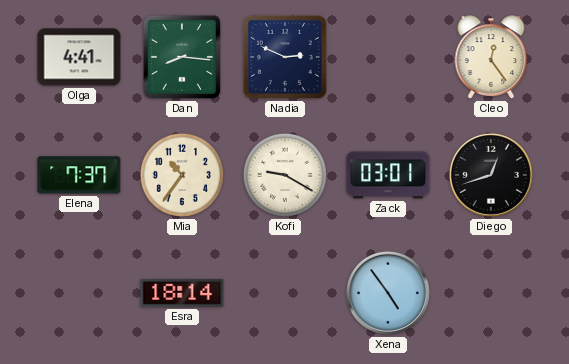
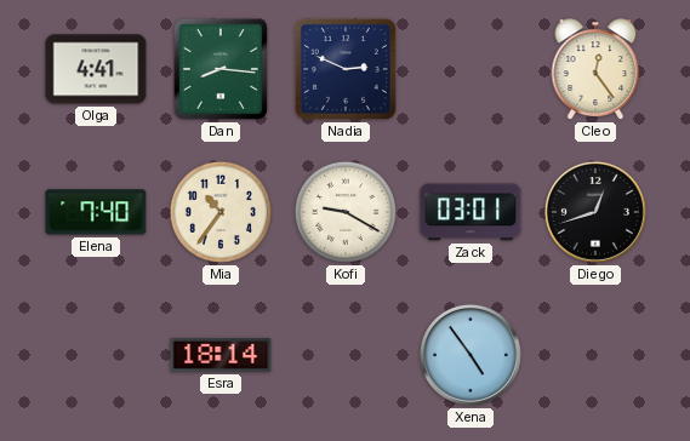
Elena: 7:37 -> 7:40 (96, 212)
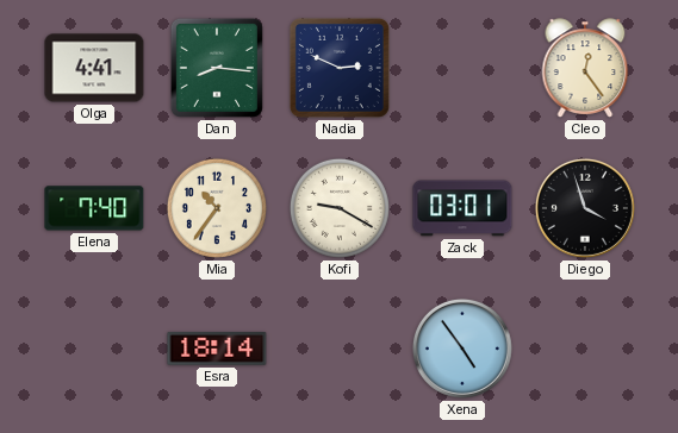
Diego: 12:42 -> 3:57 (585, 208)
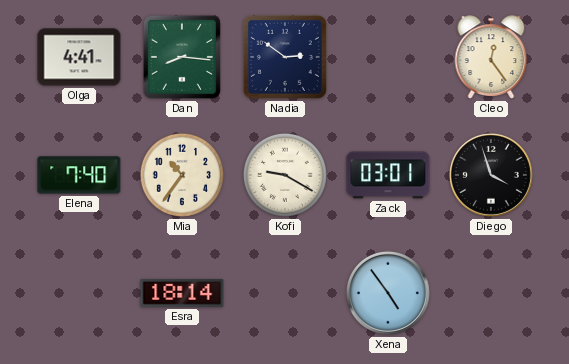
Nadia: 2:49 -> 2:51 (285, 57)
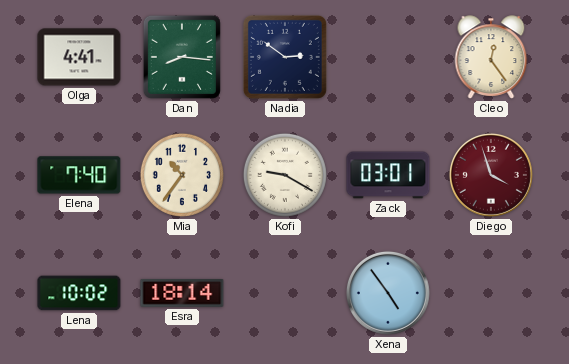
Diego dial: black -> burgundy (491, 175)
Lena: none -> 10:02 (79, 293)
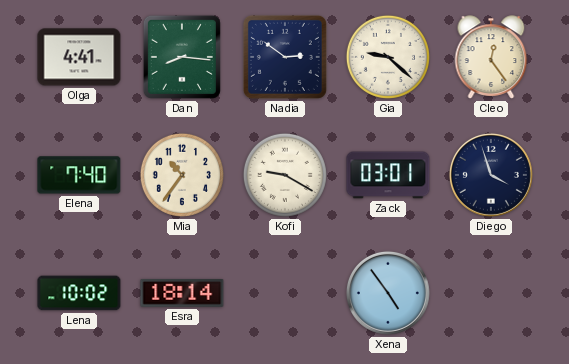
Gia: none -> 9:22 (388, 57)
Diego dial: burgundy -> navy (491, 175)
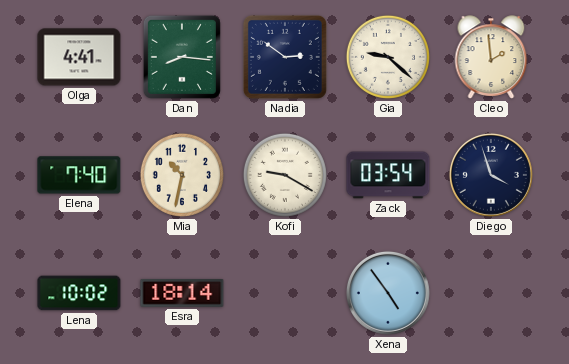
Cleo: 12:24 -> 1:59 (491, 57)
Mia: 10:36 -> 10:32 (182, 175)
Zack: 03:01 -> 03:54 (388, 175)
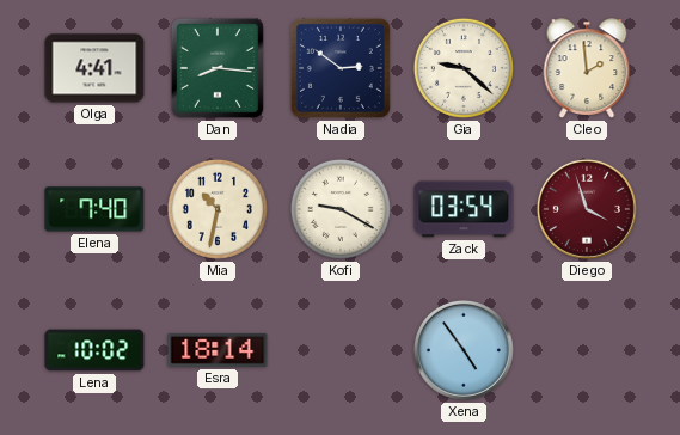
Diego dial: navy -> burgundy (587, 209)
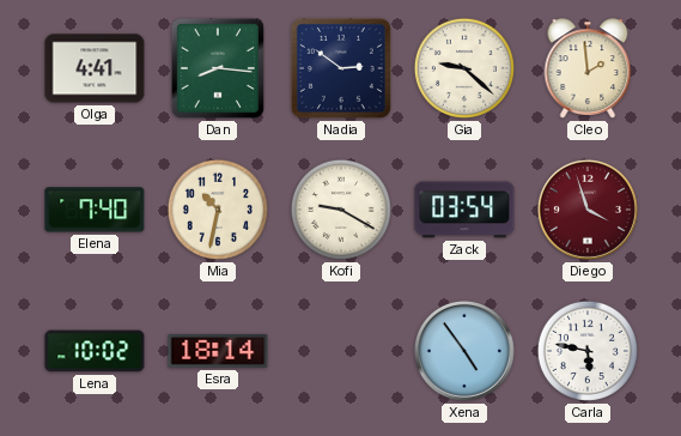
Carla: none -> 5:47 (588, 351)
